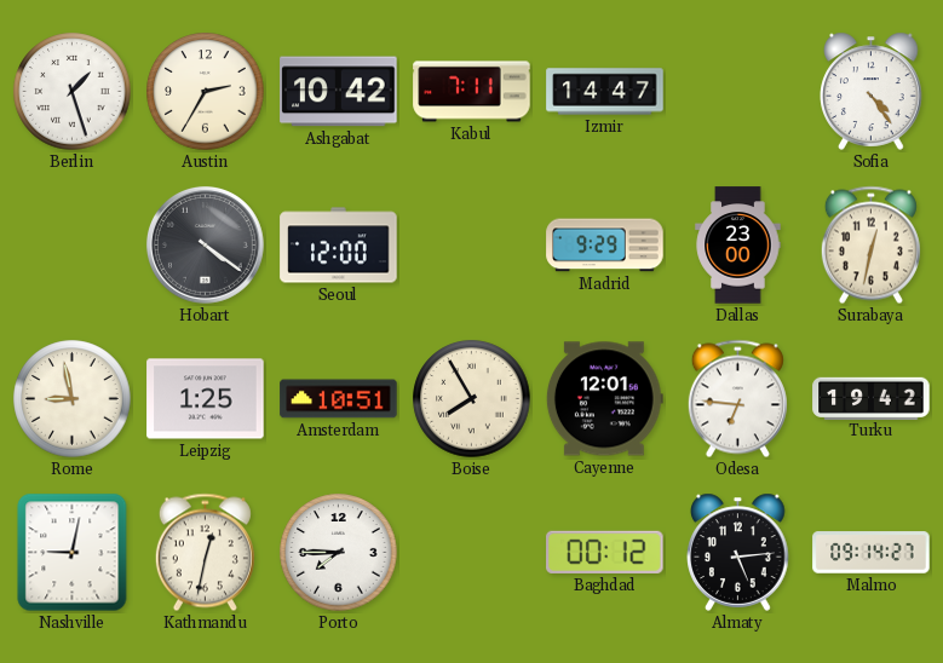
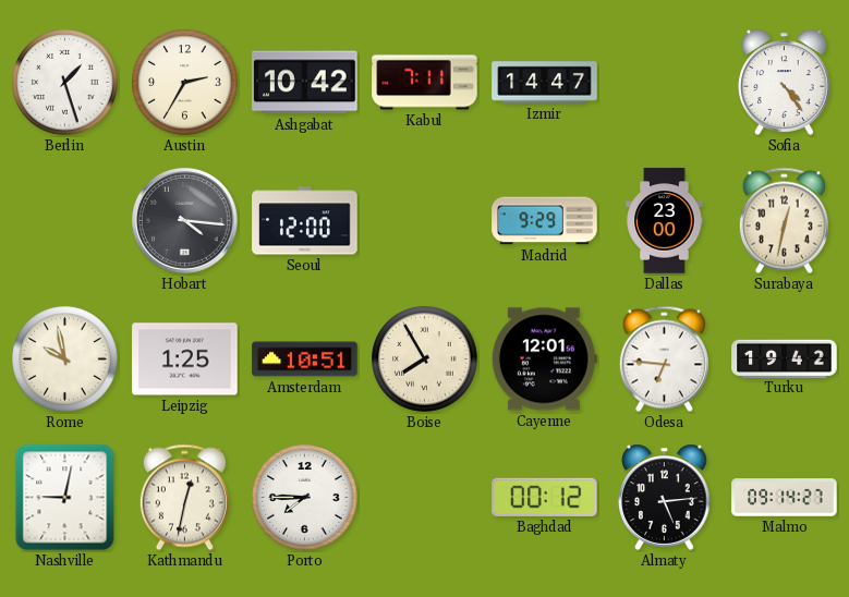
Hobart: 4:21 -> 4:16 (185, 221)
Rome: 8:58 -> 9:58 (65, 360)
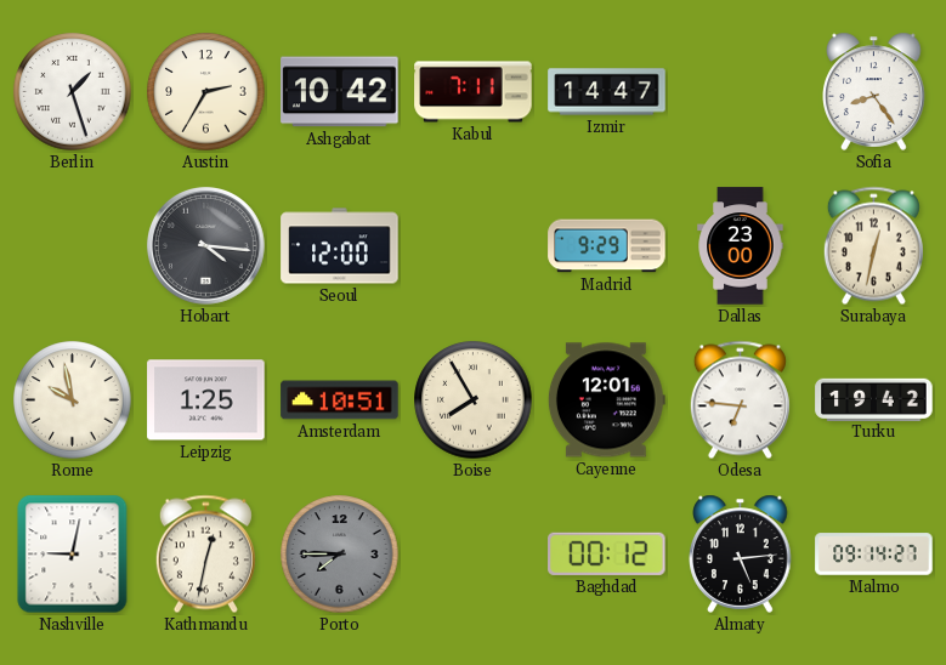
Sofia: 4:24 -> 8:24 (874, 91)
Porto dial: white -> grey (340, 555)
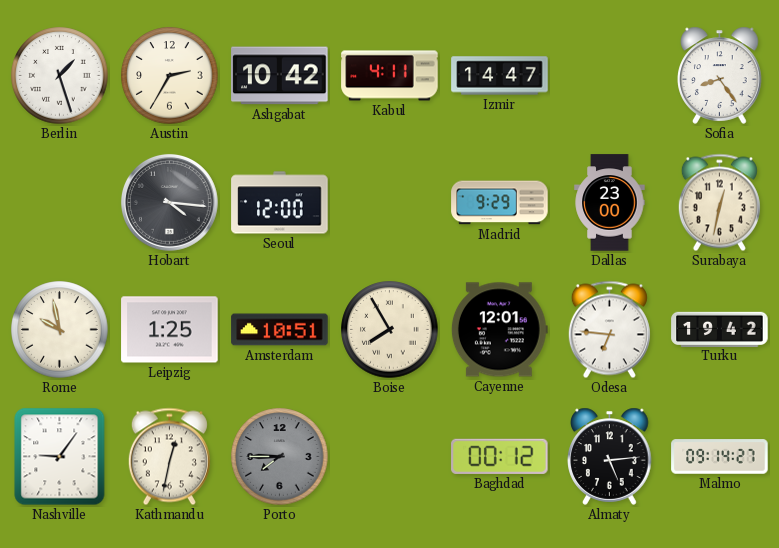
Kabul: 7:11 -> 4:11 (390, 76)
Nashville: 9:02 -> 9:06 (60, 457)
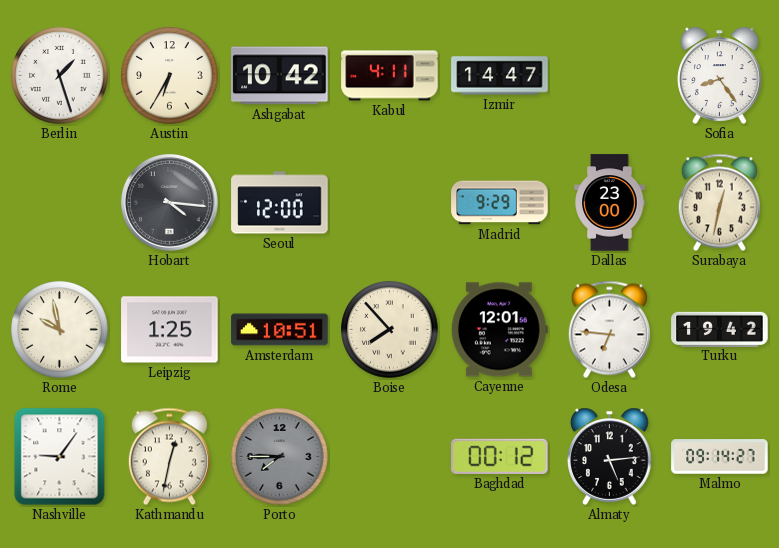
Austin: 2:35 -> 6:35 (170, 76)
Boise: 7:55 -> 7:53 (390, 330)
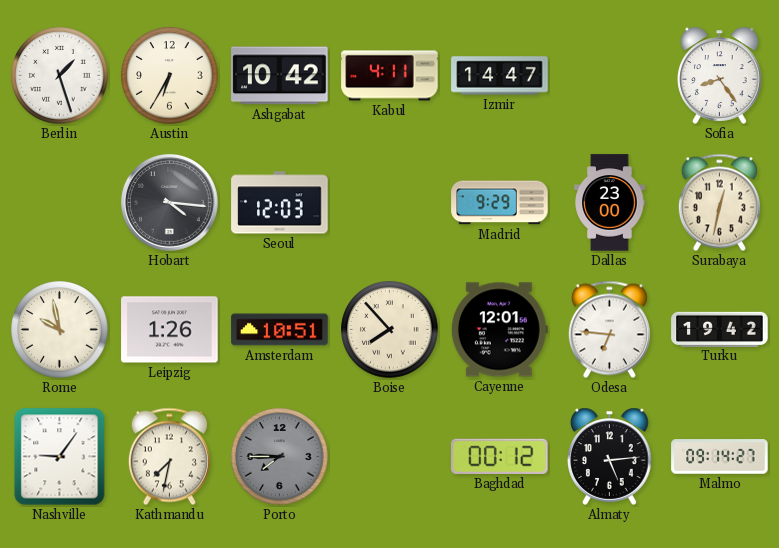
Seoul: 12:00 -> 12:03 (280, 203)
Leipzig: 1:25 -> 1:26 (170, 330)
Kathmandu: 12:32 -> 7:32 (169, 457)
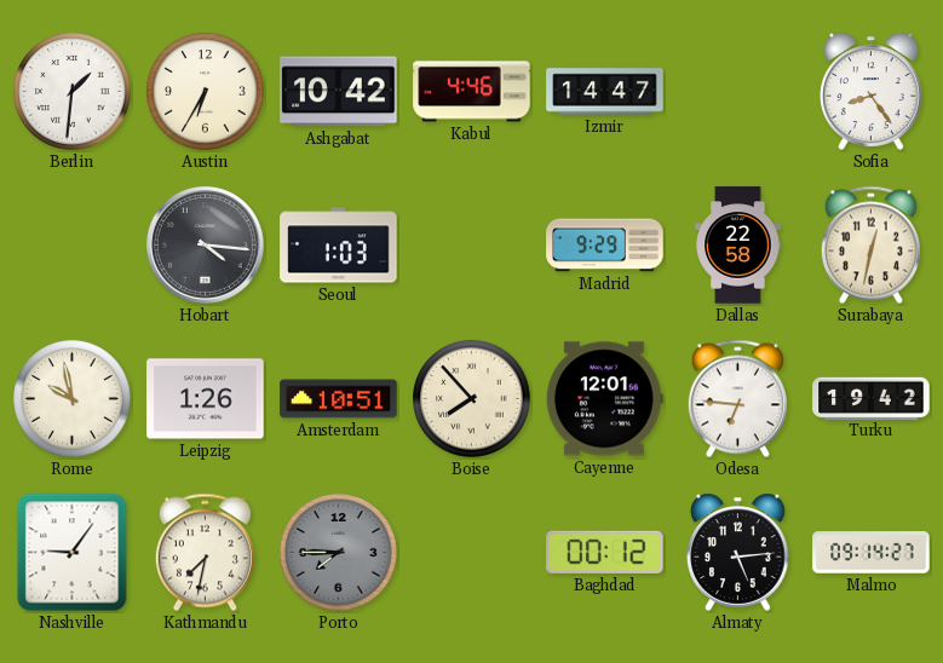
Berlin: 1:27 -> 1:31 (73, 92)
Kabul: 4:11 -> 4:46 (472, 92)
Seoul: 12:03 -> 1:03 (339, 246)
Dallas: 23:00 -> 22:58 (738, 246)
